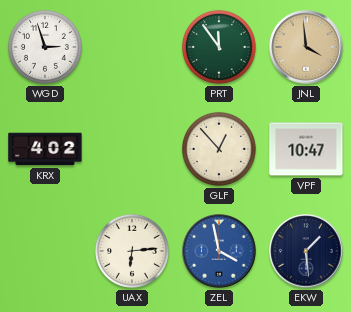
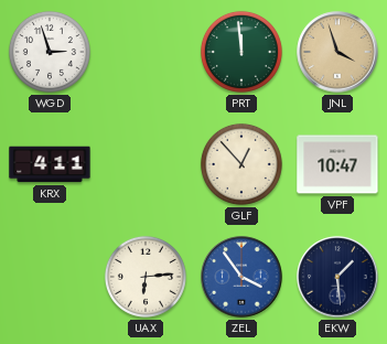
PRT: 11:54 -> 11:59 (241, 52)
JNL: 3:59 -> 3:57 (337, 52)
KRX: 4:02 -> 4:11 (50, 164)
ZEL: 3:58 -> 3:54 (241, 277)
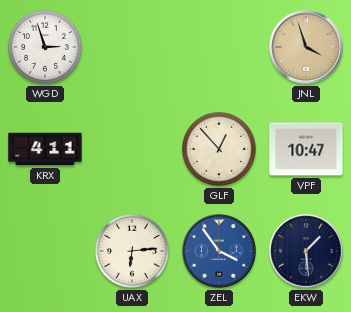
PRT: 11:59 -> none (241, 52)
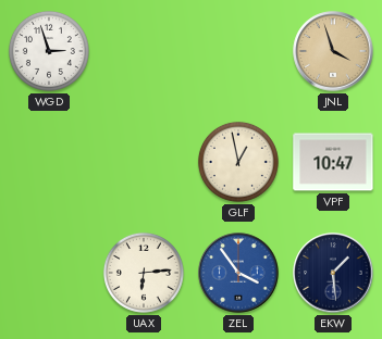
KRX: 4:11 -> none (45, 149)
GLF: 12:53 -> 12:58 (238, 162)
